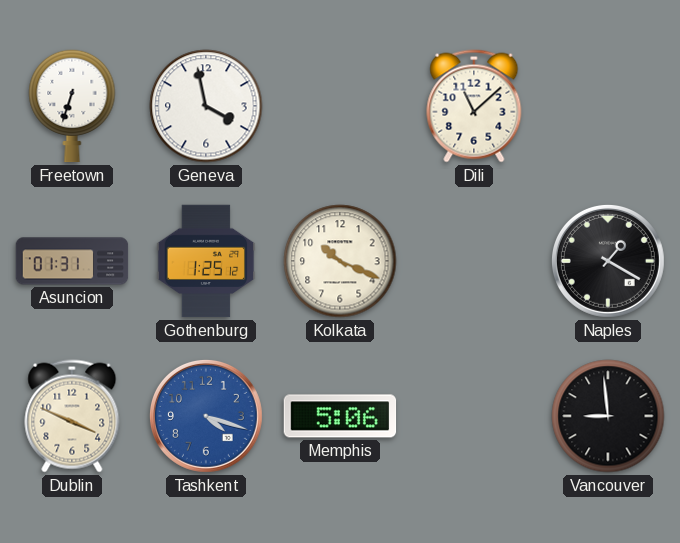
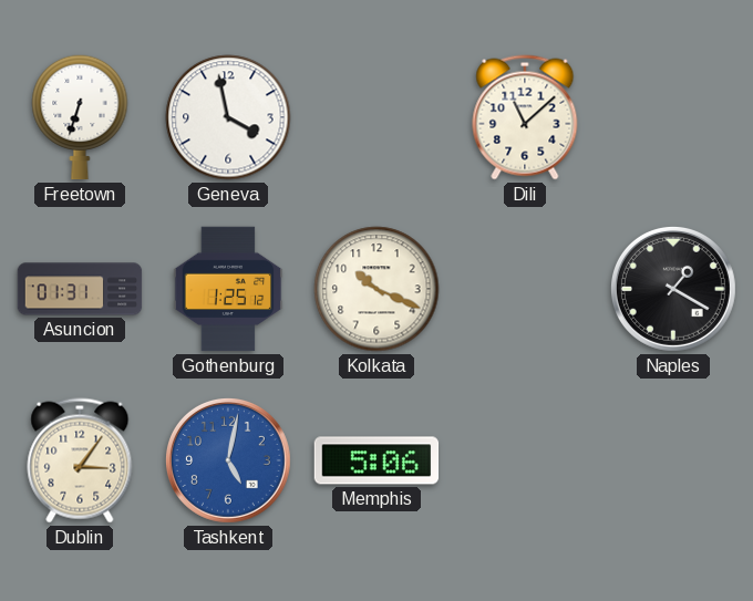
Dublin: 3:49 -> 3:06 (80, 460)
Tashkent: 4:18 -> 5:02 (228, 460)
Vancouver: 8:59 -> none (608, 416)
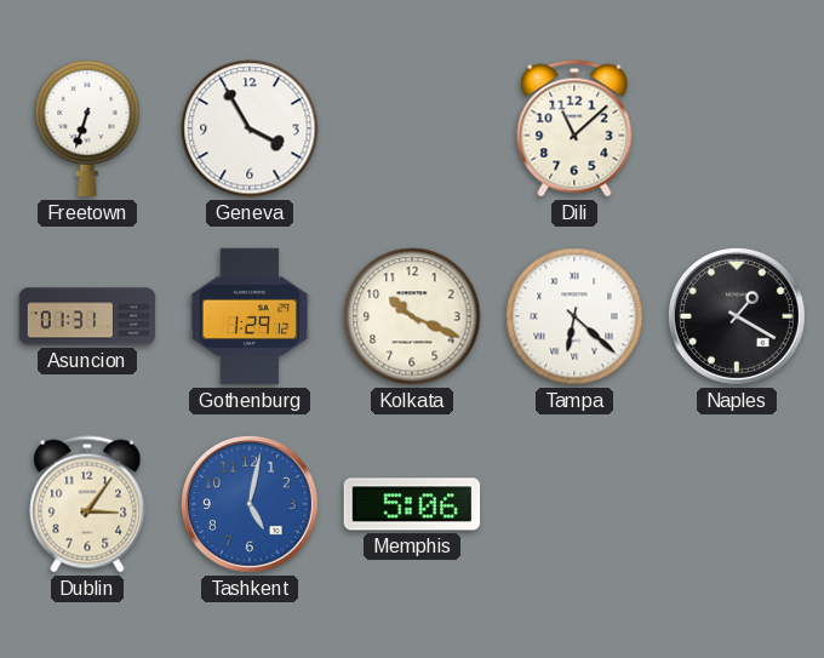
Geneva: 3:58 -> 3:55 (250, 128)
Gothenburg: 1:25 -> 1:29 (250, 316)
Tampa: none -> 6:22 (574, 316)
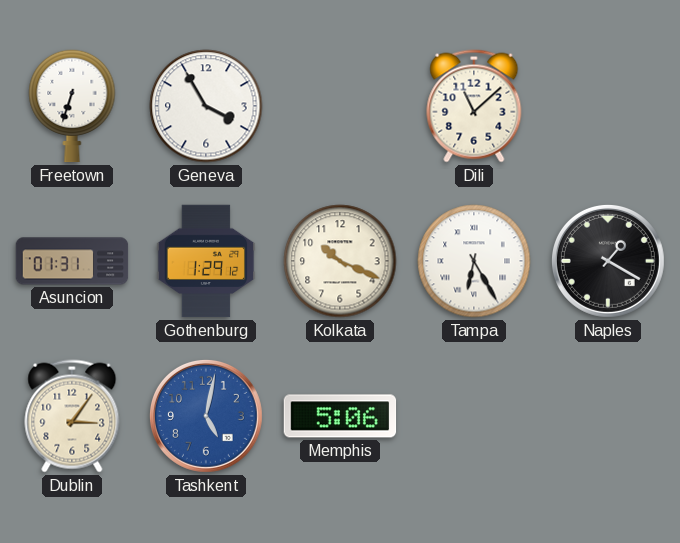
Tampa: 6:22 -> 6:25 (474, 261)
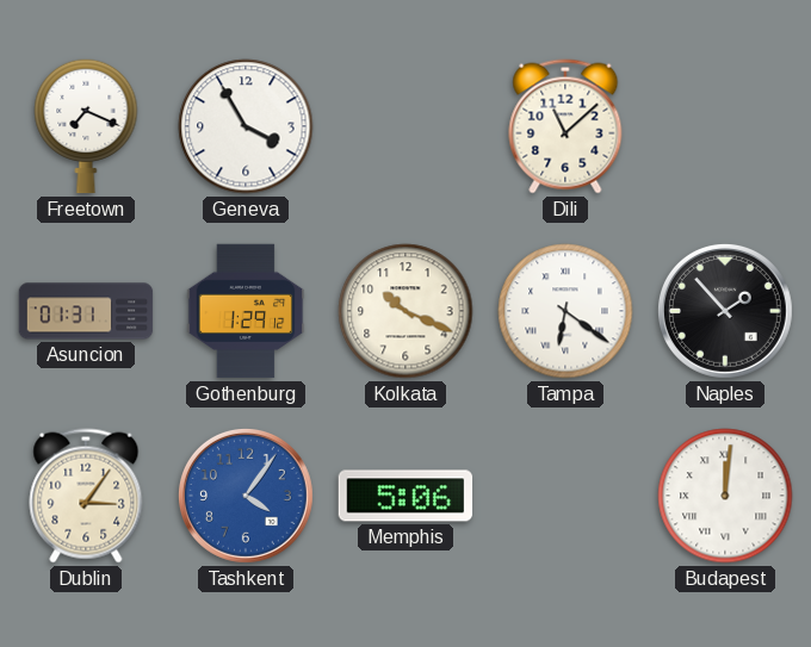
Freetown: 6:33 -> 7:19 (86, 126)
Tampa: 6:25 -> 6:21 (565, 311)
Naples: 1:20 -> 1:53 (725, 311)
Tashkent: 5:02 -> 4:06 (246, 496)
Budapest: none -> 12:01 (725, 496)
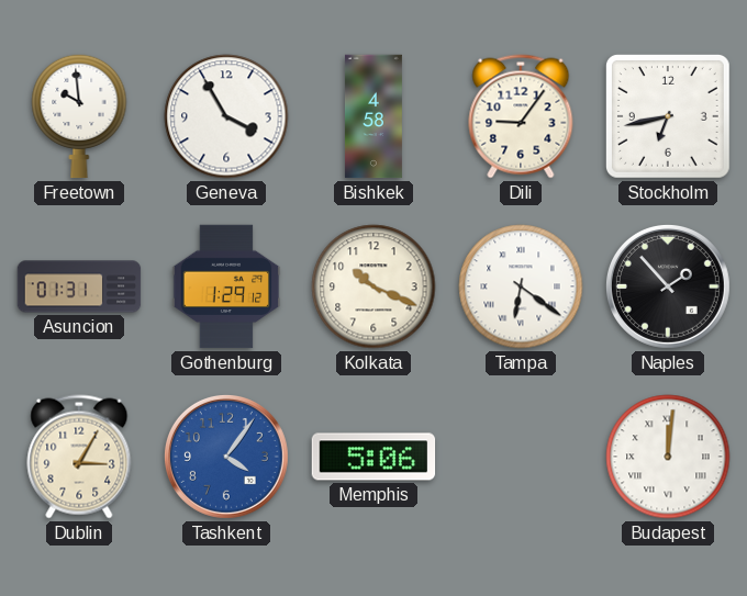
Freetown: 7:19 -> 9:59 (79, 116)
Bishkek: none -> 4:58 (374, 116)
Dili: 11:08 -> 9:06 (521, 116)
Stockholm: none -> 6:43 (668, 116)
Dublin: 3:06 -> 3:05 (79, 457)
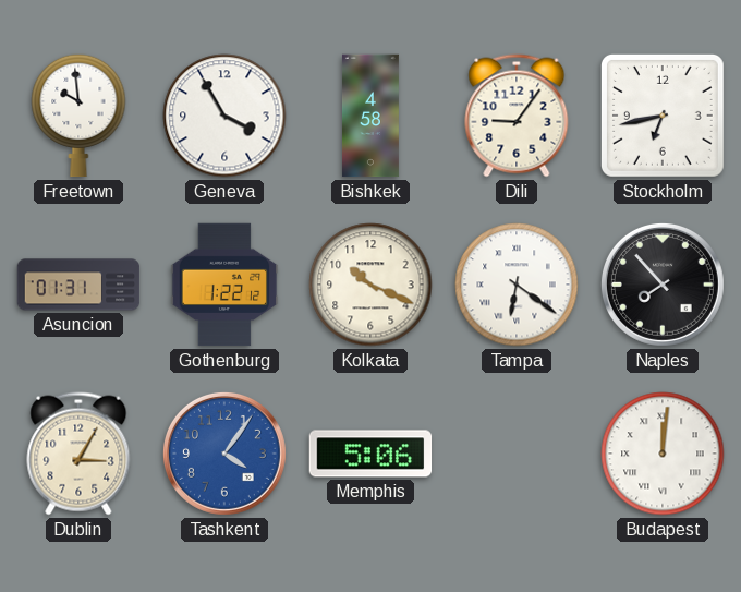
Gothenburg: 1:29 -> 1:22 (224, 285)
Naples: 1:53 -> 7:53 (663, 285)
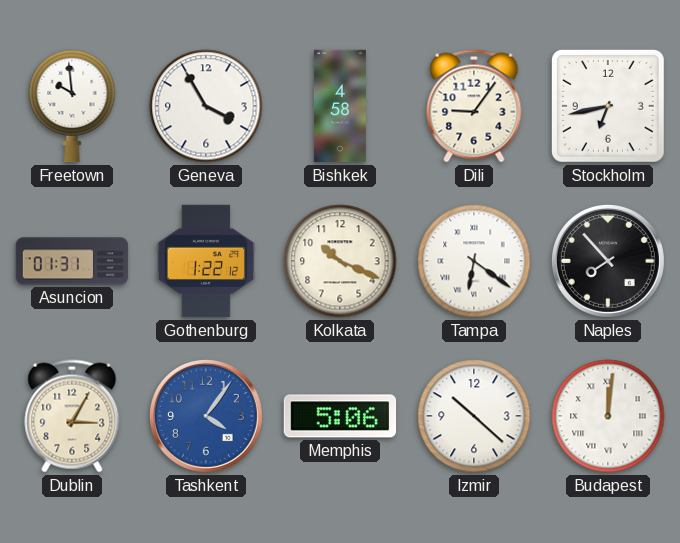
Izmir: none -> 10:22 (474, 416)
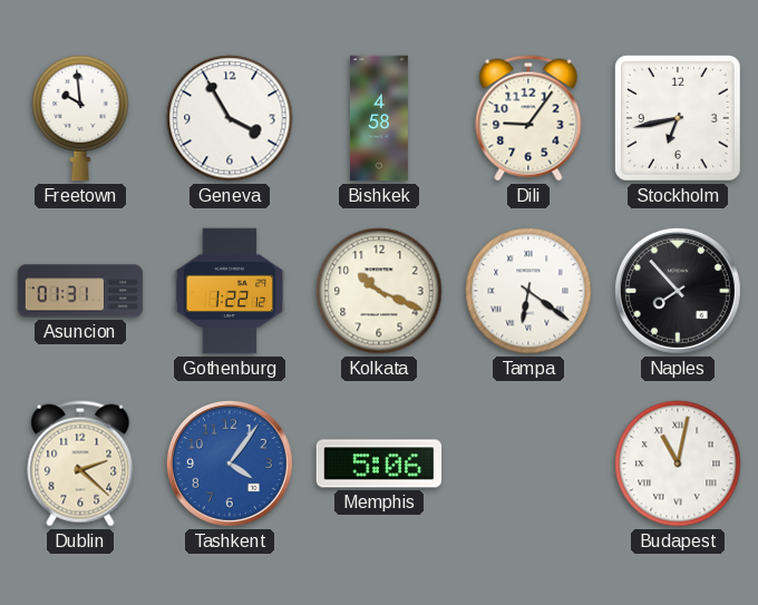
Dublin: 3:05 -> 2:22 (80, 463)
Izmir: 10:22 -> none (474, 416)
Budapest: 12:01 -> 11:02 (678, 463)
